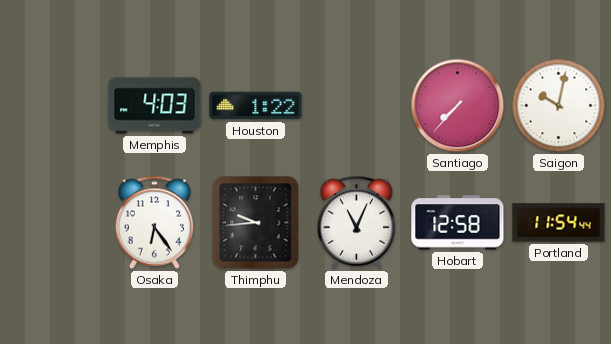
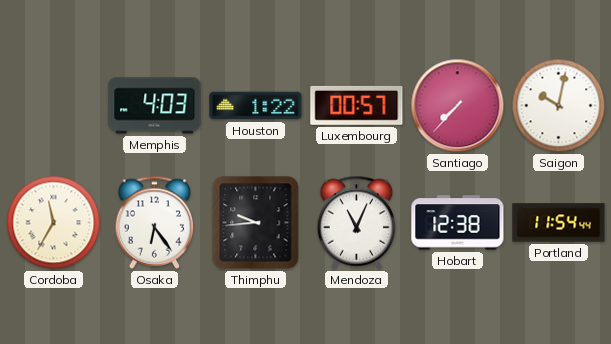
Luxembourg: none -> 00:57 (357, 105)
Cordoba: none -> 11:35 (54, 223)
Hobart: 12:58 -> 12:38 (458, 223)
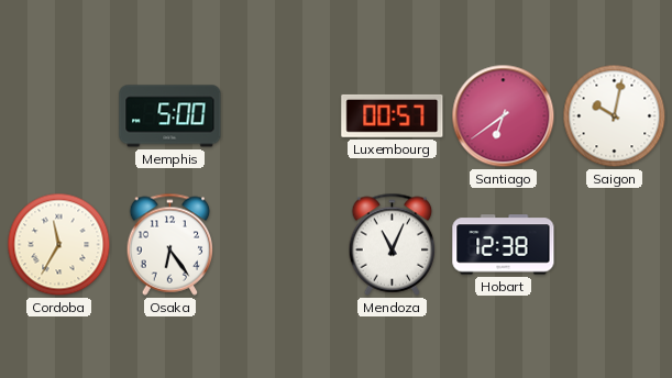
Memphis: 4:03 -> 5:00 (170, 116)
Houston: 1:22 -> none (256, 106)
Santiago: 7:37 -> 6:39 (504, 116)
Thimphu: 9:44 -> none (256, 223)
Portland: 11:54 -> none (559, 223)
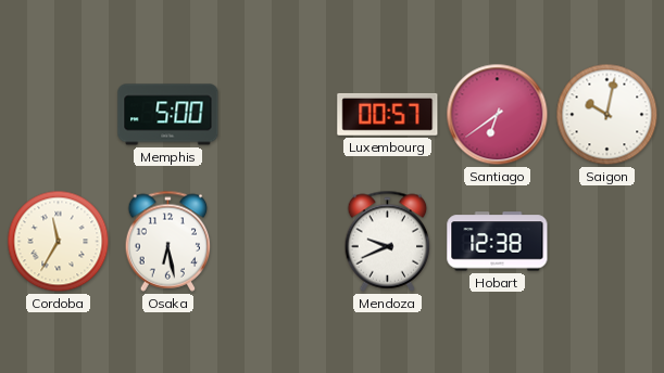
Osaka: 6:24 -> 6:28 (168, 241)
Mendoza: 11:04 -> 9:41 (388, 241)
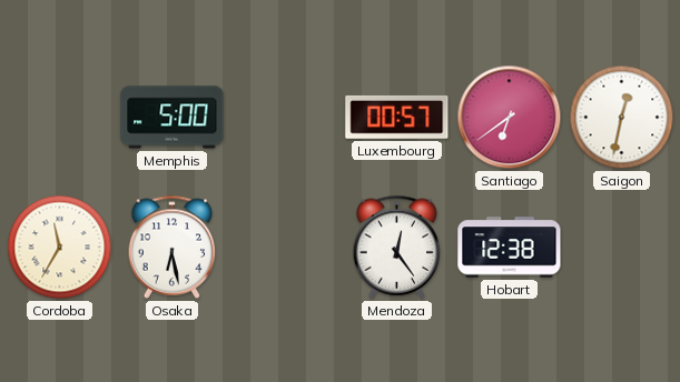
Saigon: 10:02 -> 12:32 (622, 118)
Mendoza: 9:41 -> 12:24 (397, 247)
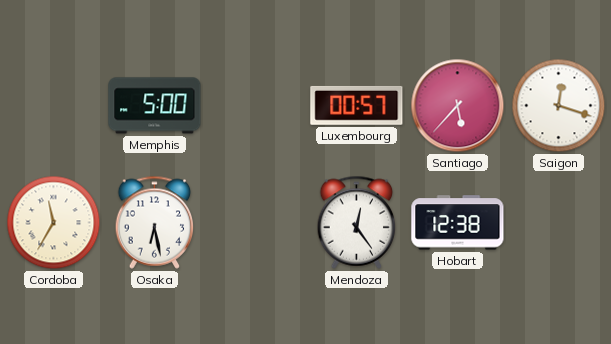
Santiago: 6:39 -> 5:37 (458, 106)
Saigon: 12:32 -> 12:18 (559, 106)
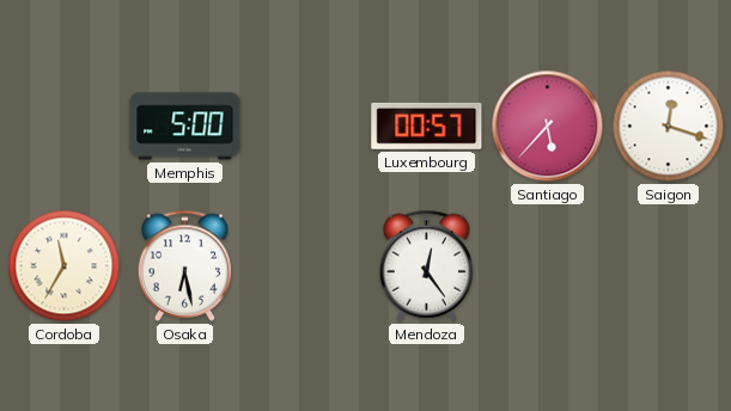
Hobart: 12:38 -> none (458, 223)
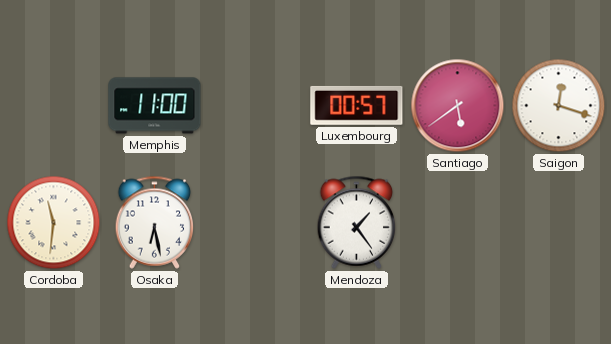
Memphis: 5:00 -> 11:00 (155, 106)
Santiago: 5:37 -> 5:39 (458, 106)
Cordoba: 11:35 -> 11:31 (54, 223)
Mendoza: 12:24 -> 1:24 (357, 222)
